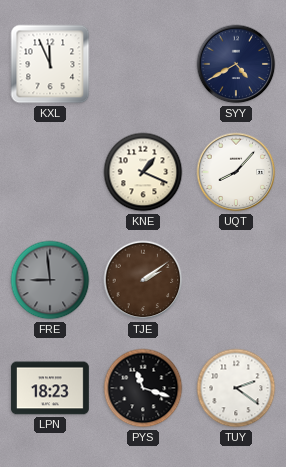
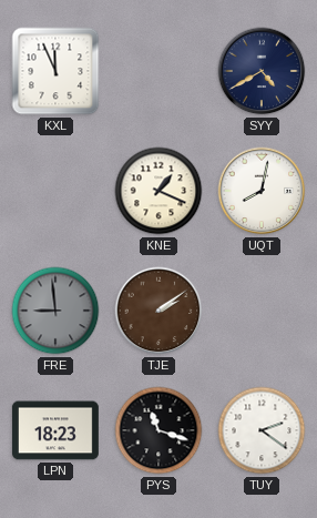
UQT: 8:07 -> 8:02 (262, 191)
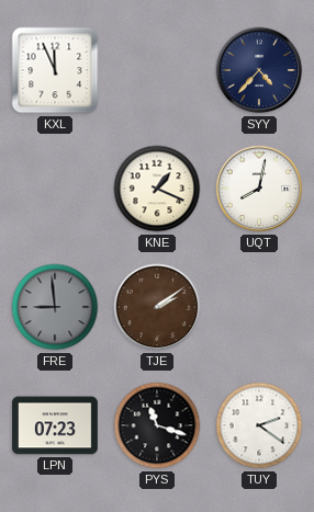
SYY: 4:40 -> 4:37 (259, 70)
LPN: 18:23 -> 07:23 (55, 425)
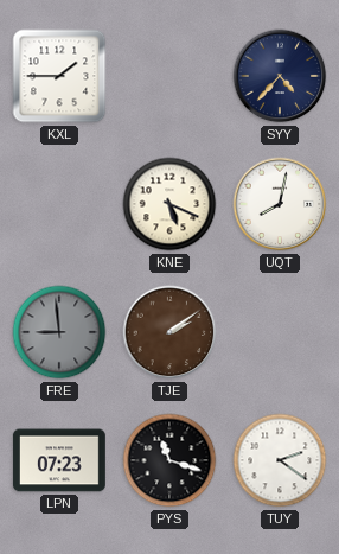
KXL: 11:56 -> 1:45 (59, 76)
KNE: 1:19 -> 5:19 (170, 204)
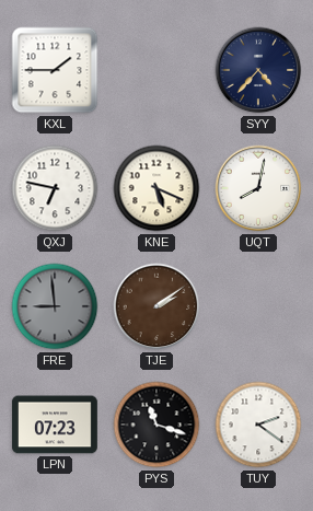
QXJ: none -> 6:47 (55, 188)
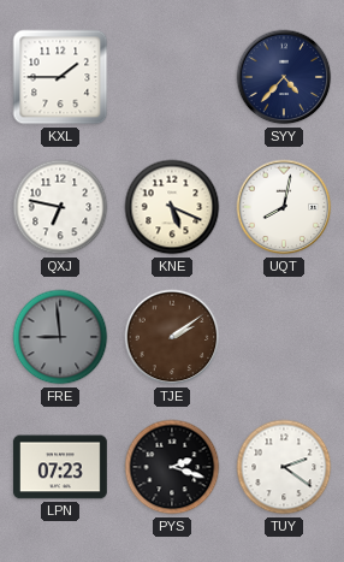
PYS: 11:18 -> 2:18 (172, 467)
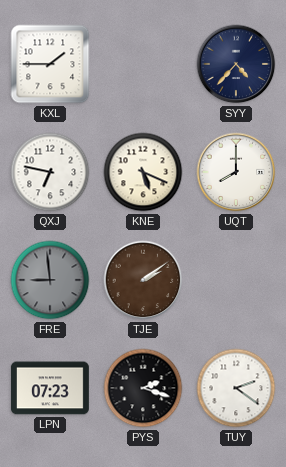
UQT: 8:02 -> 8:00 (236, 172)
